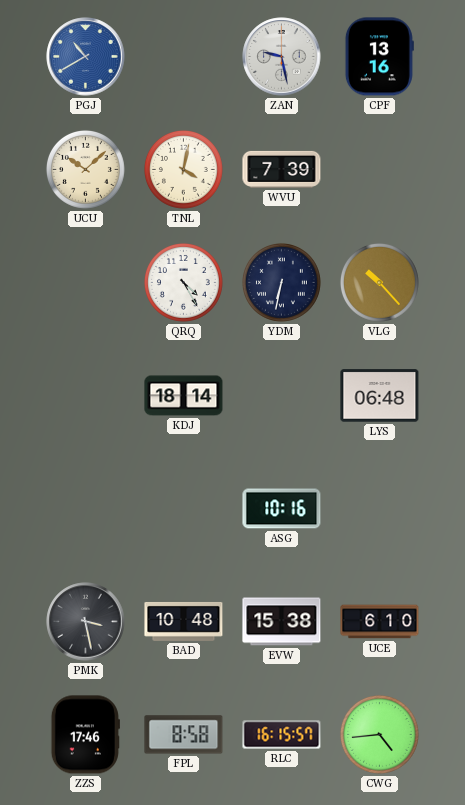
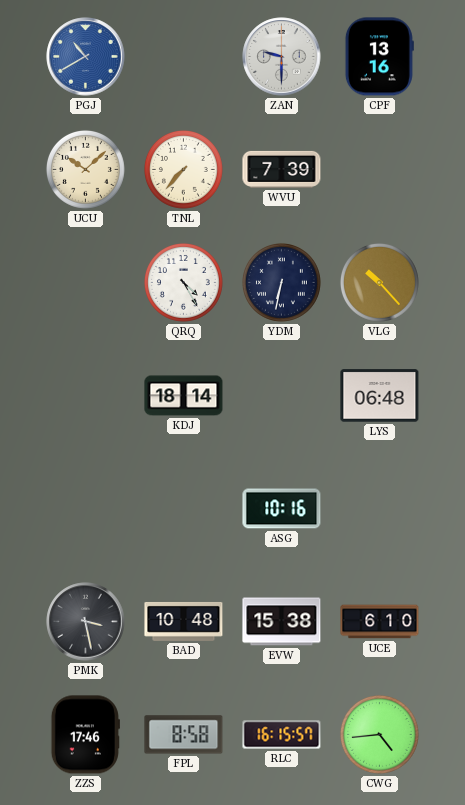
ZAN: 9:28 -> 9:30 (282, 57)
TNL: 4:02 -> 7:37 (183, 169)
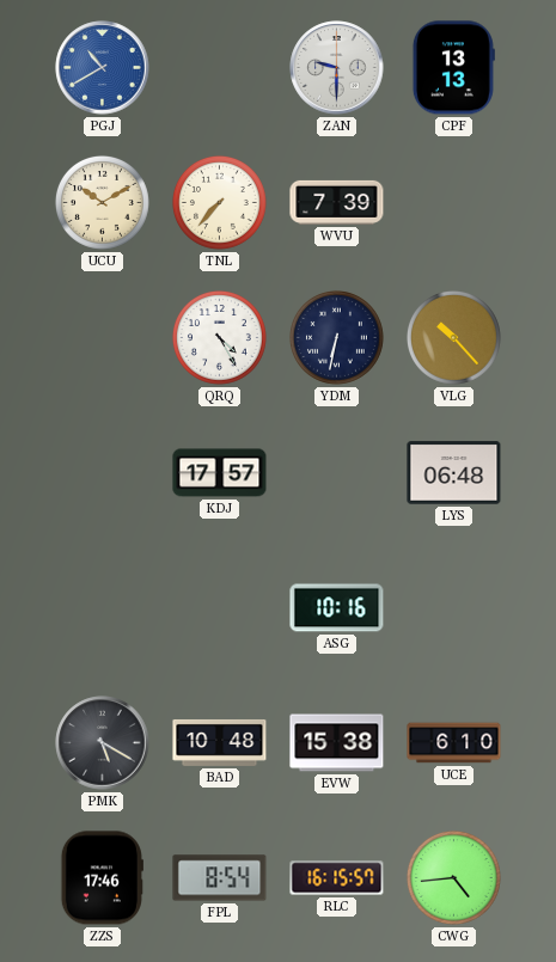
CPF: 13:16 -> 13:13 (453, 68)
UCU: 10:08 -> 10:10 (102, 202)
KDJ: 18:14 -> 17:57 (220, 473)
PMK: 3:28 -> 5:20 (103, 743)
FPL: 8:58 -> 8:54 (220, 878)
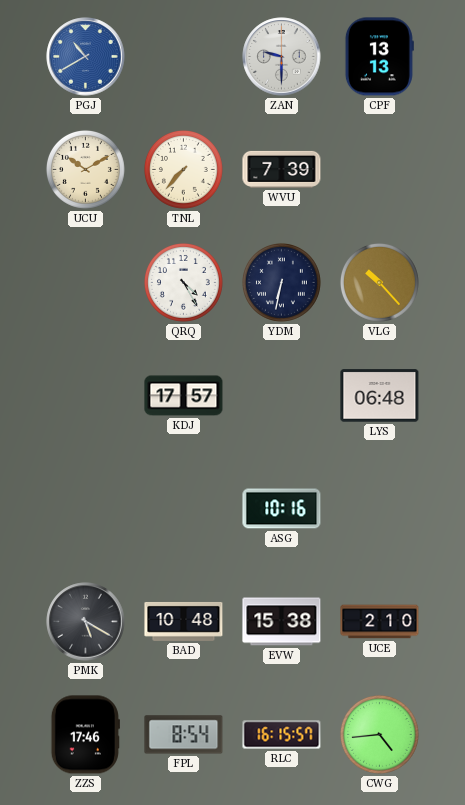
UCE: 6:10 -> 2:10 (380, 622)
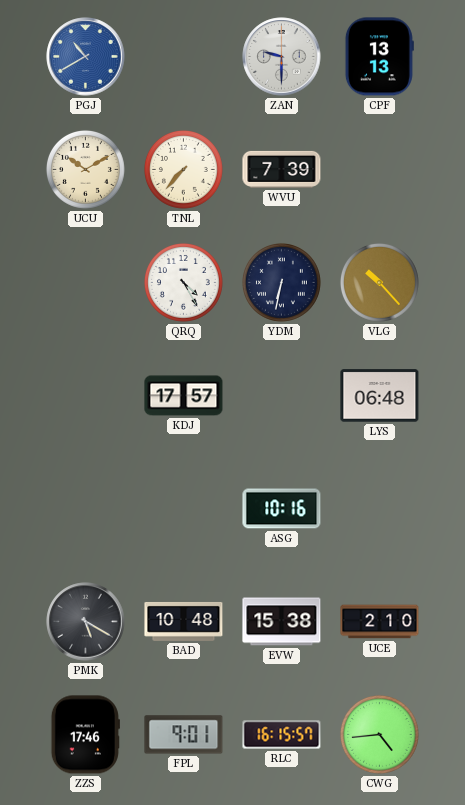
FPL: 8:54 -> 9:01 (184, 735)
